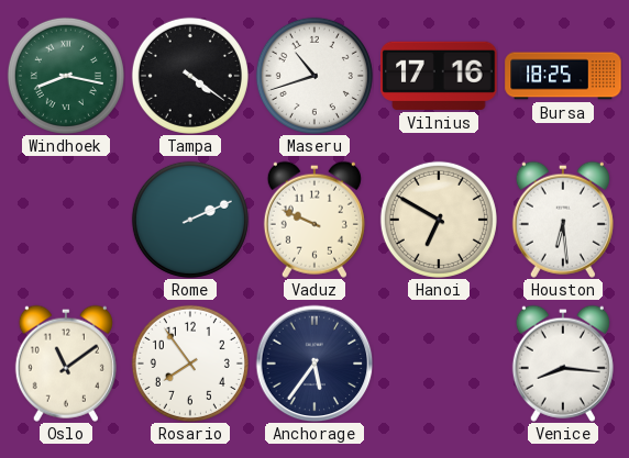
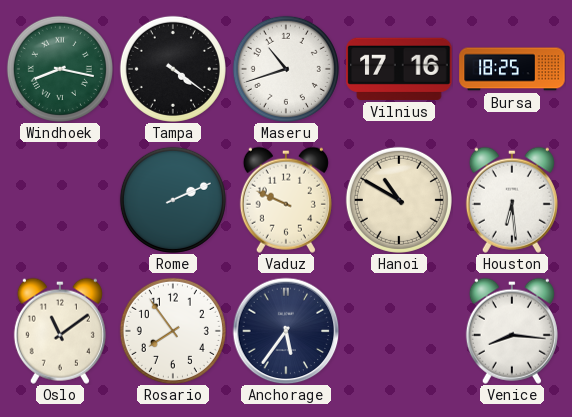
Hanoi: 6:50 -> 10:50 (399, 200)
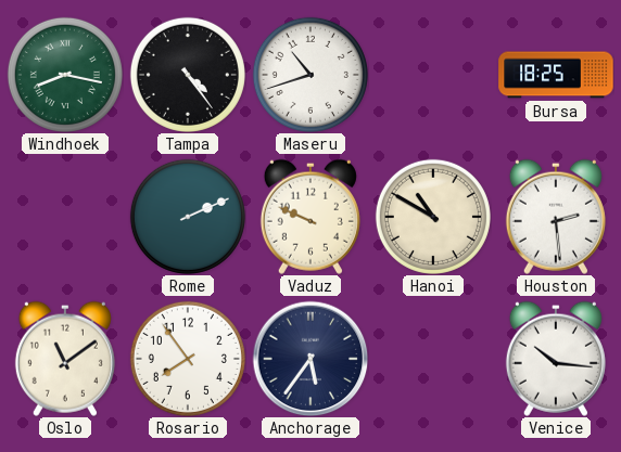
Tampa: 4:21 -> 4:24 (188, 75)
Vilnius: 17:16 -> none (399, 69)
Houston: 6:29 -> 2:29 (556, 217)
Venice: 8:16 -> 10:16 (556, 359)
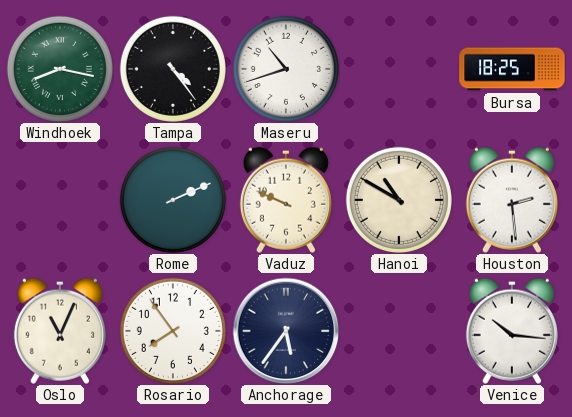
Oslo: 11:09 -> 11:04 (60, 331)
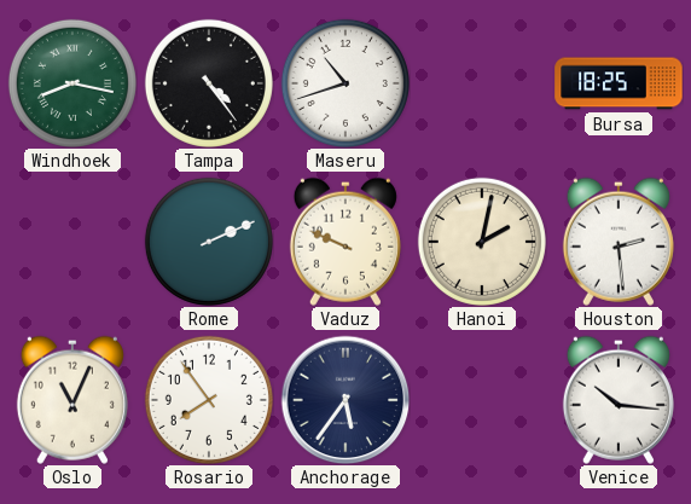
Hanoi: 10:50 -> 2:02 (482, 242)
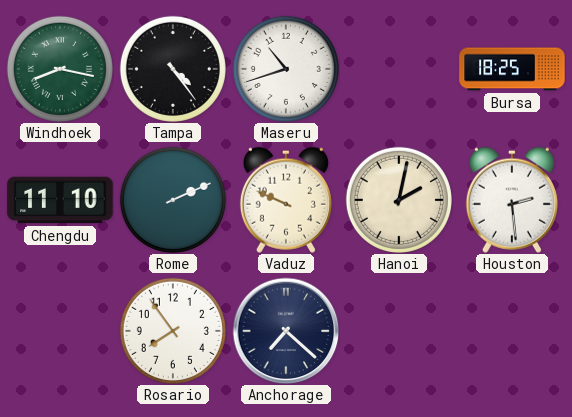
Chengdu: none -> 11:10 (60, 200)
Oslo: 11:04 -> none (72, 400)
Anchorage: 5:36 -> 7:22 (286, 331)
Venice: 10:16 -> none (619, 400)
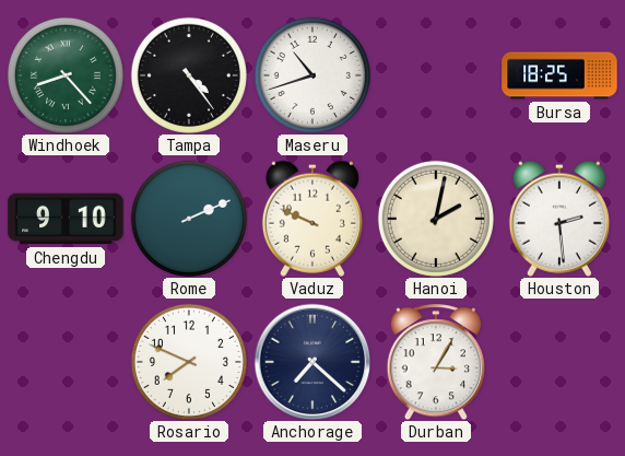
Windhoek: 8:17 -> 8:23 (66, 75)
Chengdu: 11:10 -> 9:10 (66, 219)
Rosario: 7:54 -> 7:49 (189, 362)
Durban: none -> 3:05 (435, 362)
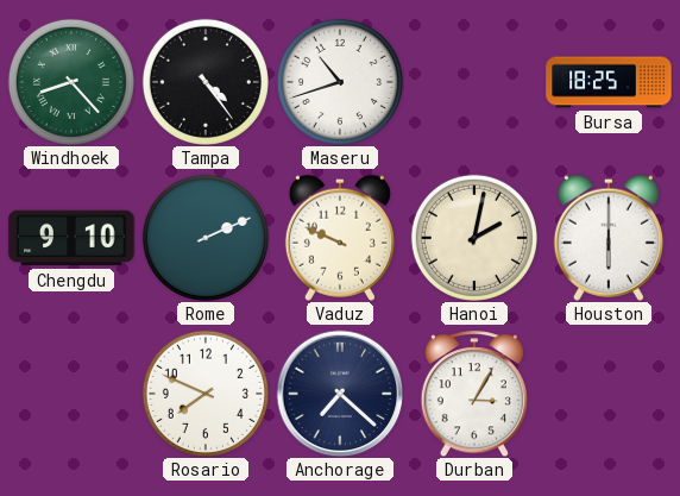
Houston: 2:29 -> 6:00 (609, 238)
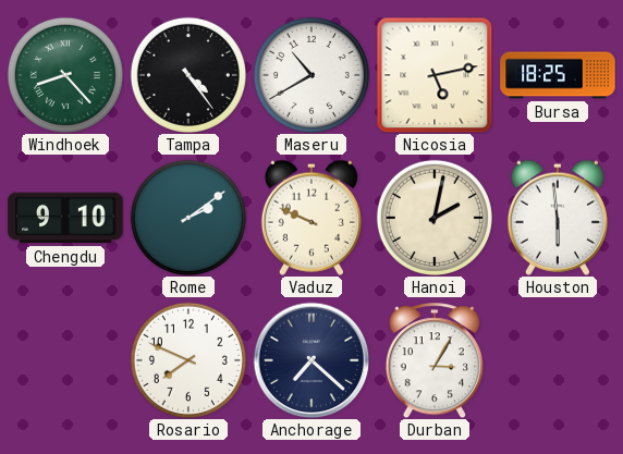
Maseru: 10:42 -> 10:40 (311, 75)
Nicosia: none -> 5:13 (435, 75)
Rome: 2:11 -> 2:09 (188, 218)
Houston: 6:00 -> 5:59 (558, 218)
